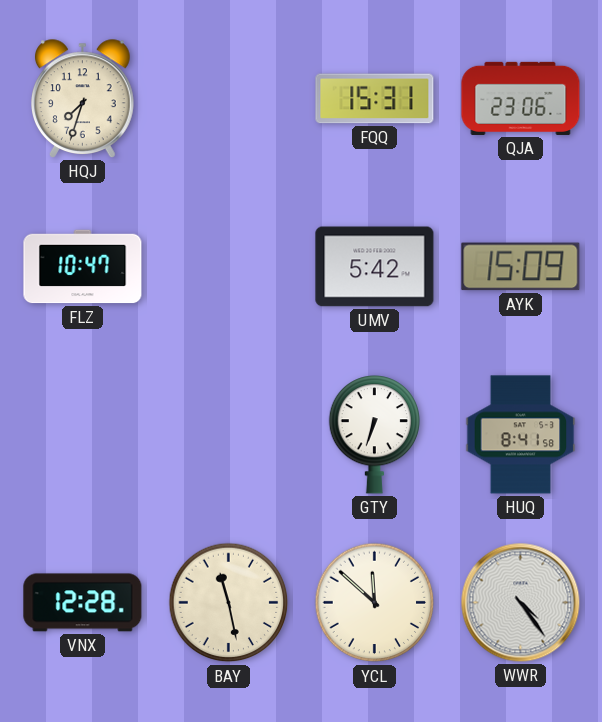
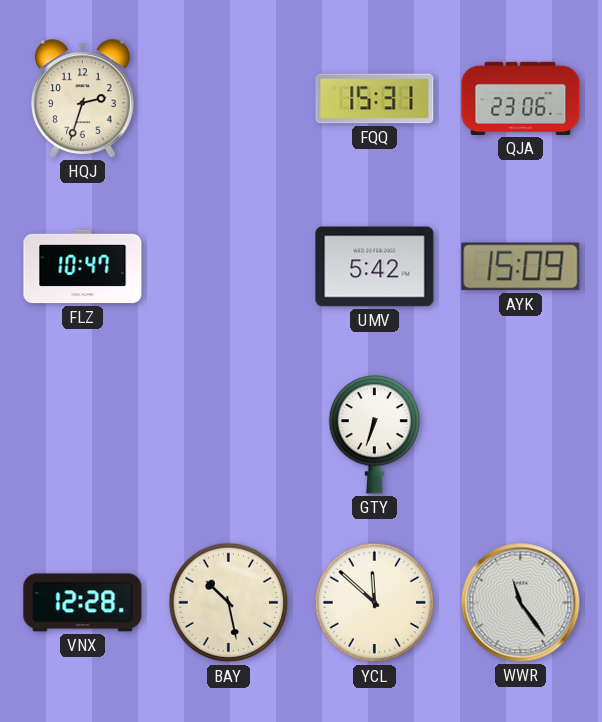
HQJ: 7:33 -> 2:33 (83, 99)
HUQ: 8:41 -> none (521, 435)
BAY: 11:28 -> 10:28 (229, 603)
WWR: 4:24 -> 11:24 (521, 603)
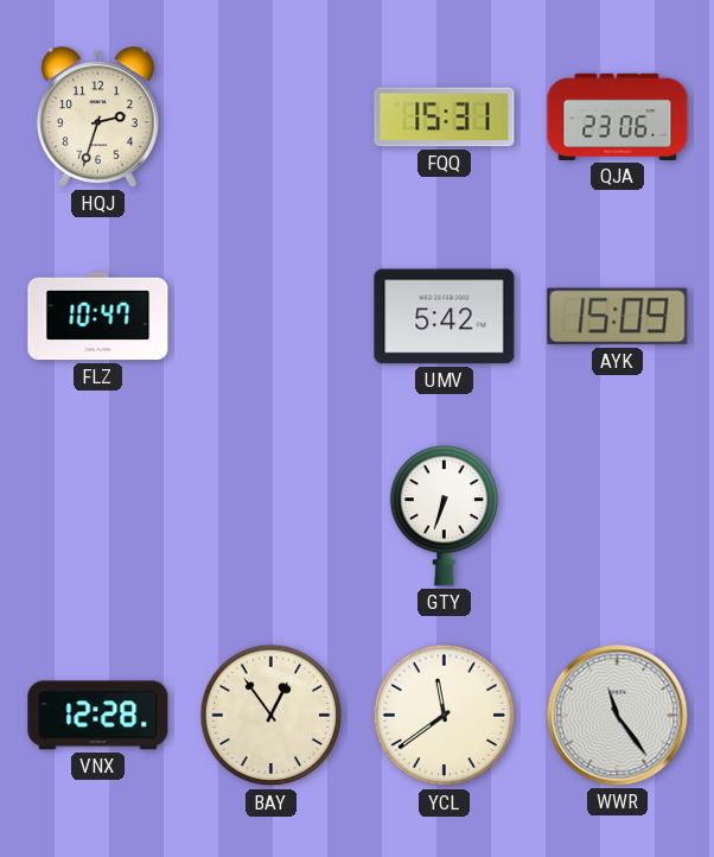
BAY: 10:28 -> 12:54 (272, 716)
YCL: 11:52 -> 11:39 (445, 716)
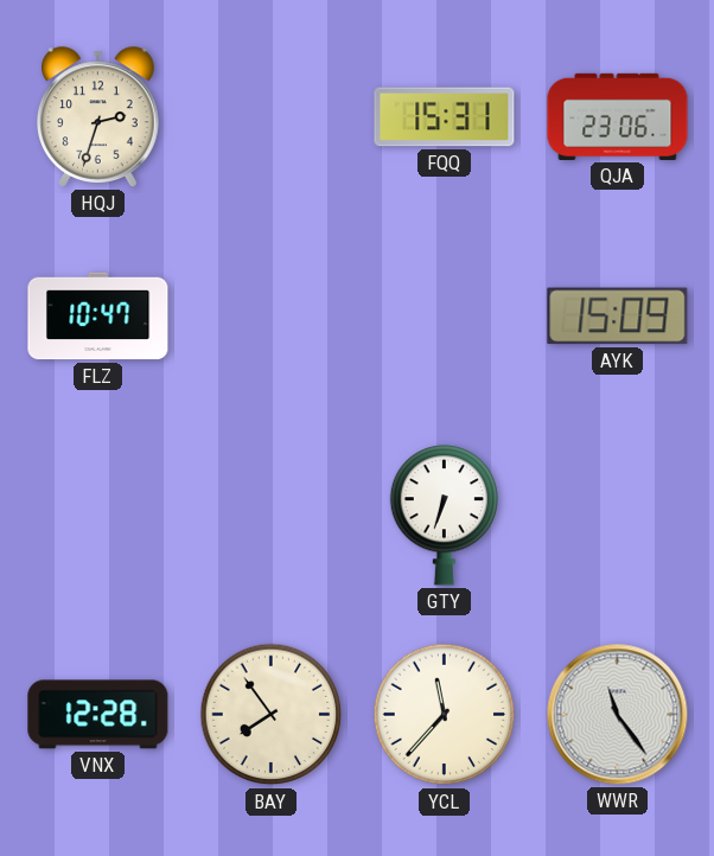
UMV: 5:42 -> none (445, 317)
BAY: 12:54 -> 7:54 (272, 715)
YCL: 11:39 -> 11:37 (445, 715)
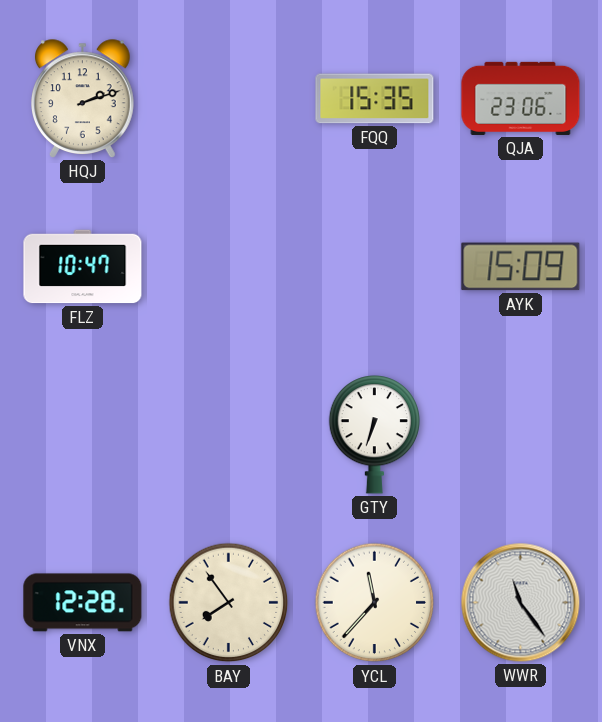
HQJ: 2:33 -> 2:12 (83, 99)
FQQ: 15:31 -> 15:35 (375, 99)
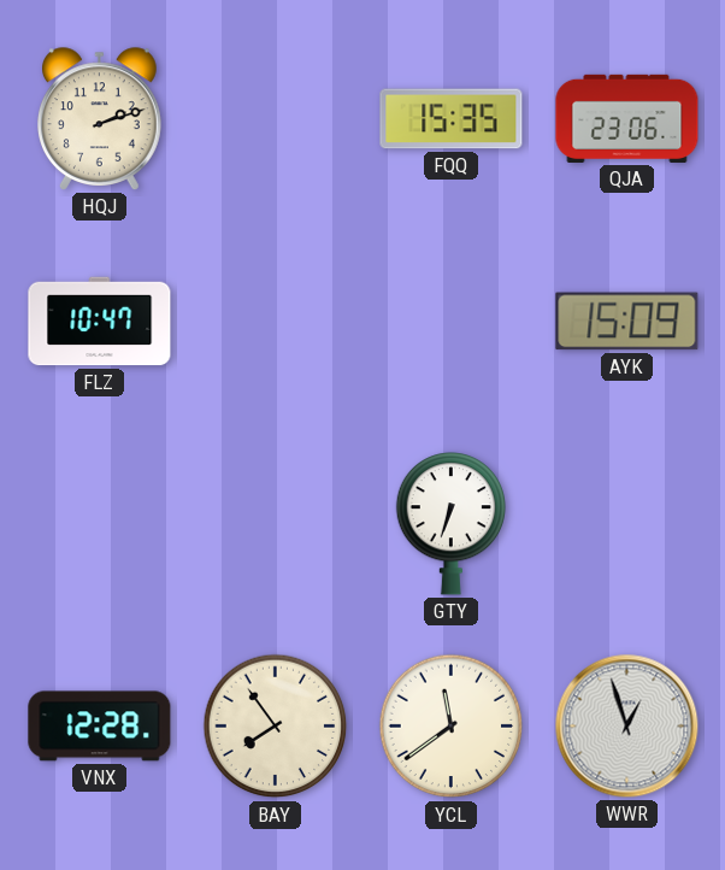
YCL: 11:37 -> 11:39 (452, 727)
WWR: 11:24 -> 12:57 (627, 727)
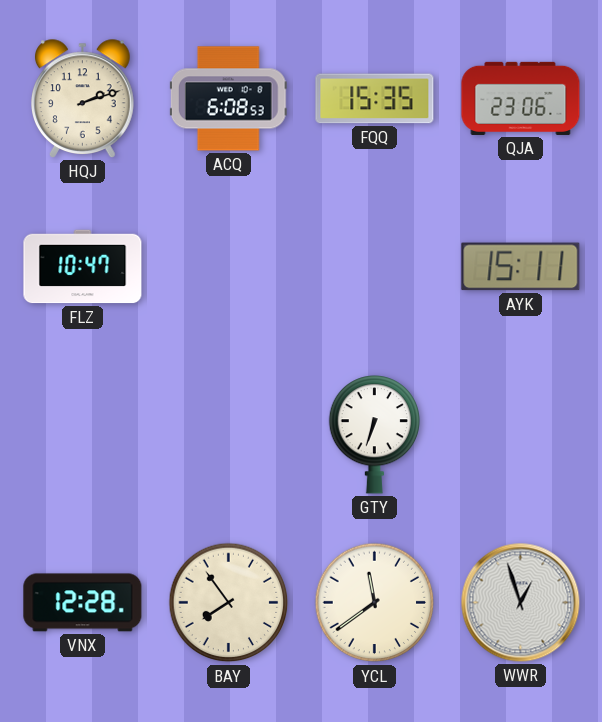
ACQ: none -> 6:08 (228, 99)
AYK: 15:09 -> 15:11 (521, 267)
